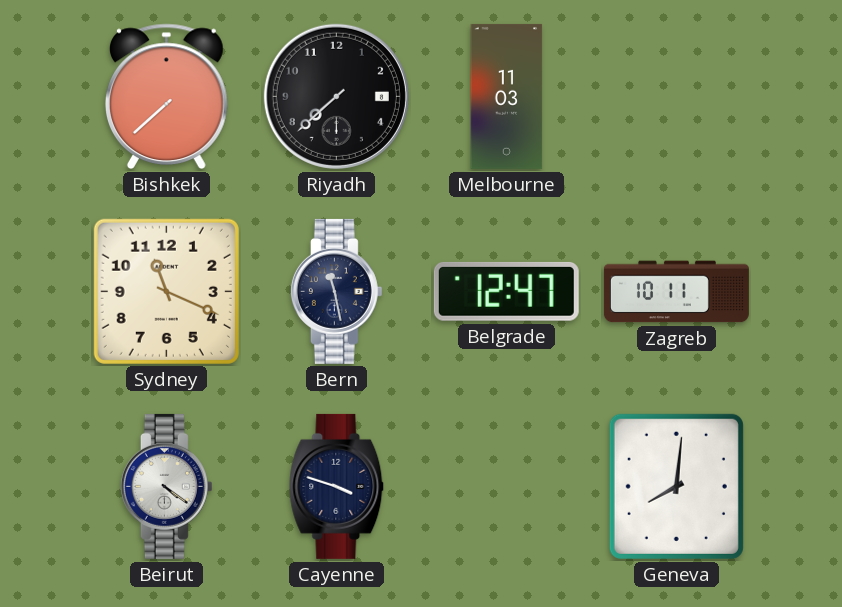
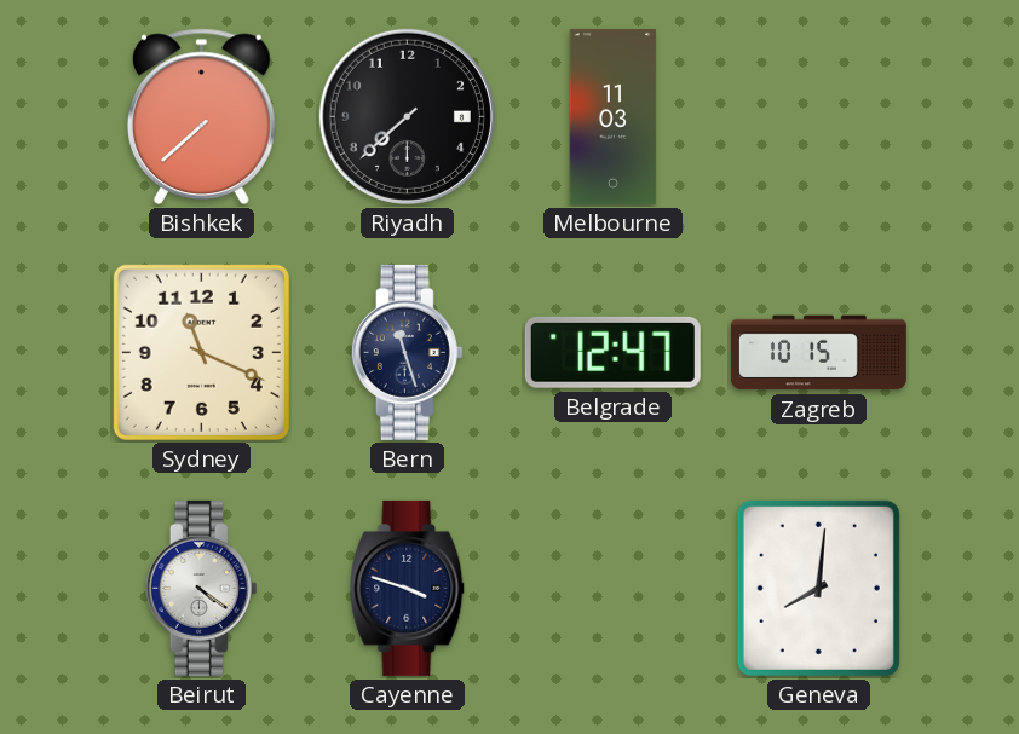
Bern: 11:28 -> 11:27 (407, 352)
Zagreb: 10:11 -> 10:15 (818, 353)
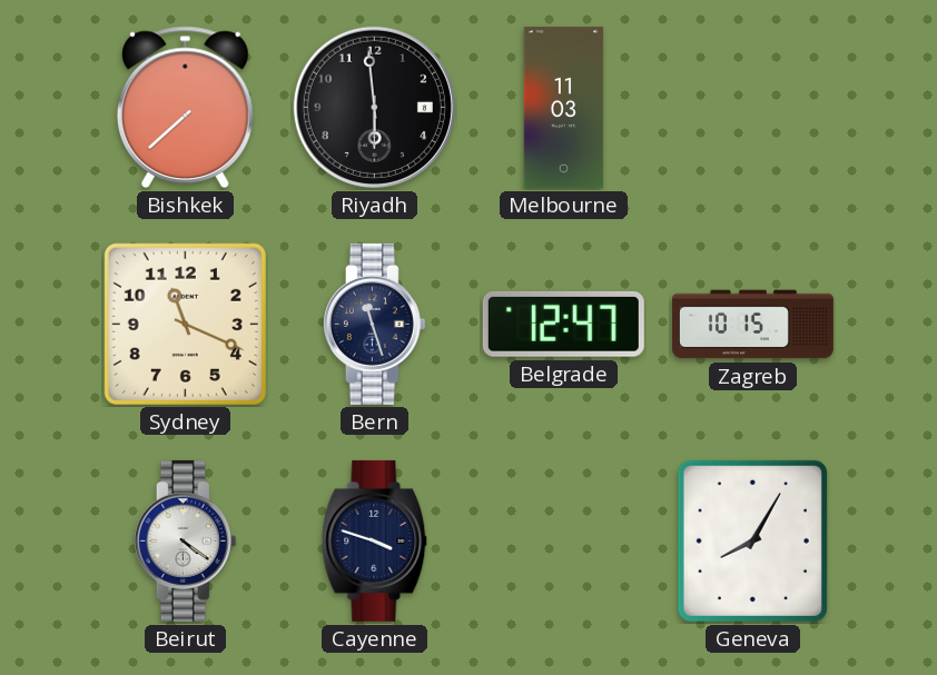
Riyadh: 7:38 -> 5:59 (374, 107)
Geneva: 8:01 -> 8:05 (752, 540)
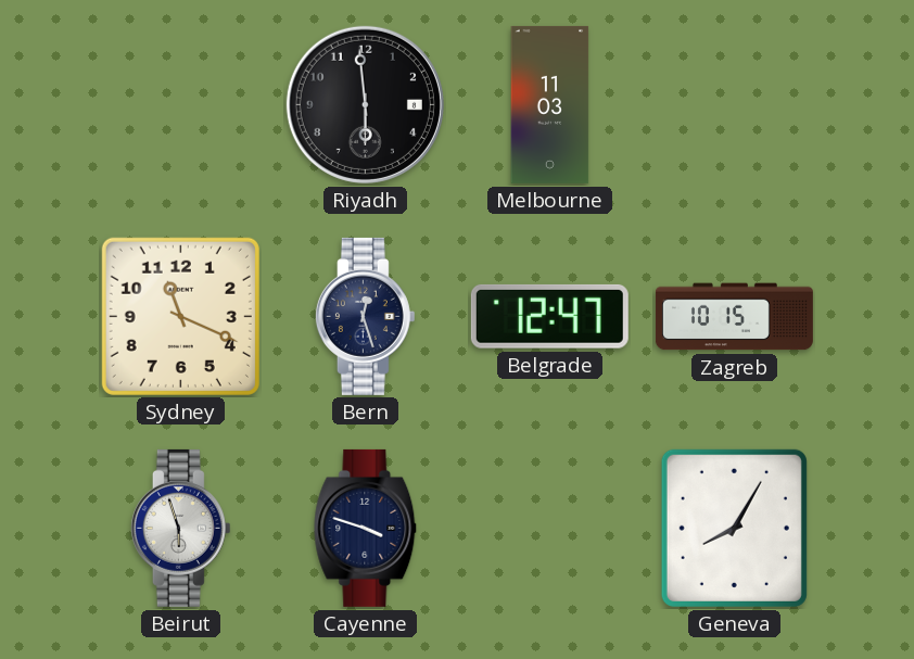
Bishkek: 7:38 -> none (185, 108)
Bern: 11:27 -> 12:27 (365, 316)
Beirut: 4:21 -> 5:57 (180, 528)
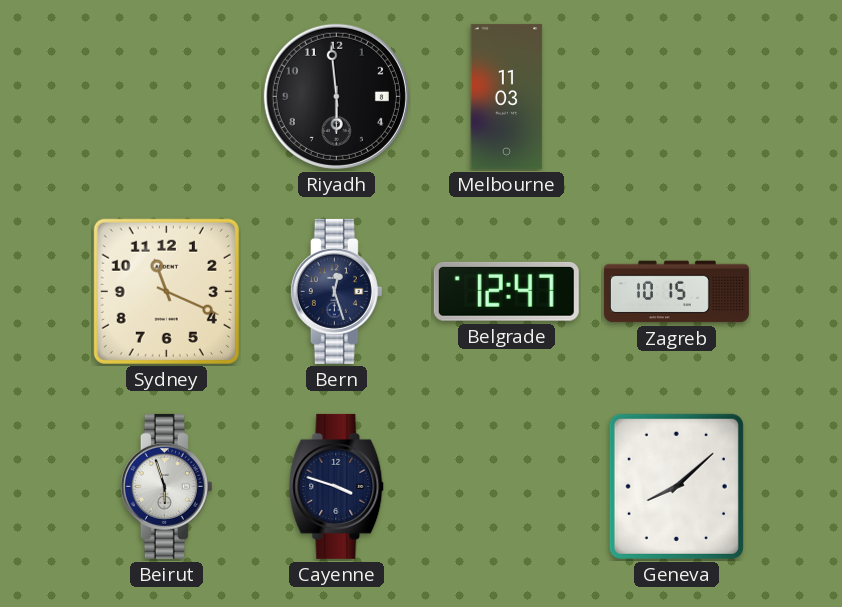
Geneva: 8:05 -> 8:08 (676, 486)
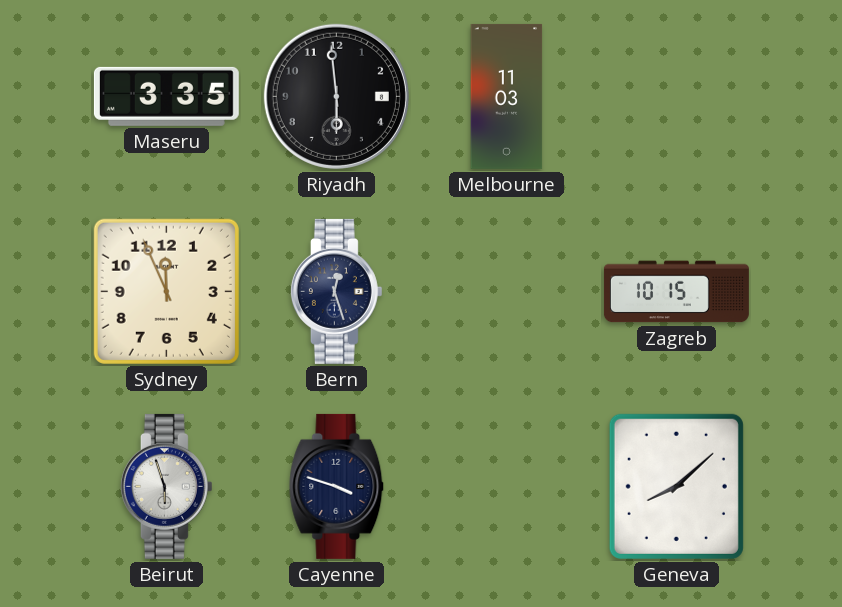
Maseru: none -> 3:35 (166, 96)
Sydney: 11:19 -> 11:56 (166, 291)
Belgrade: 12:47 -> none (506, 291)
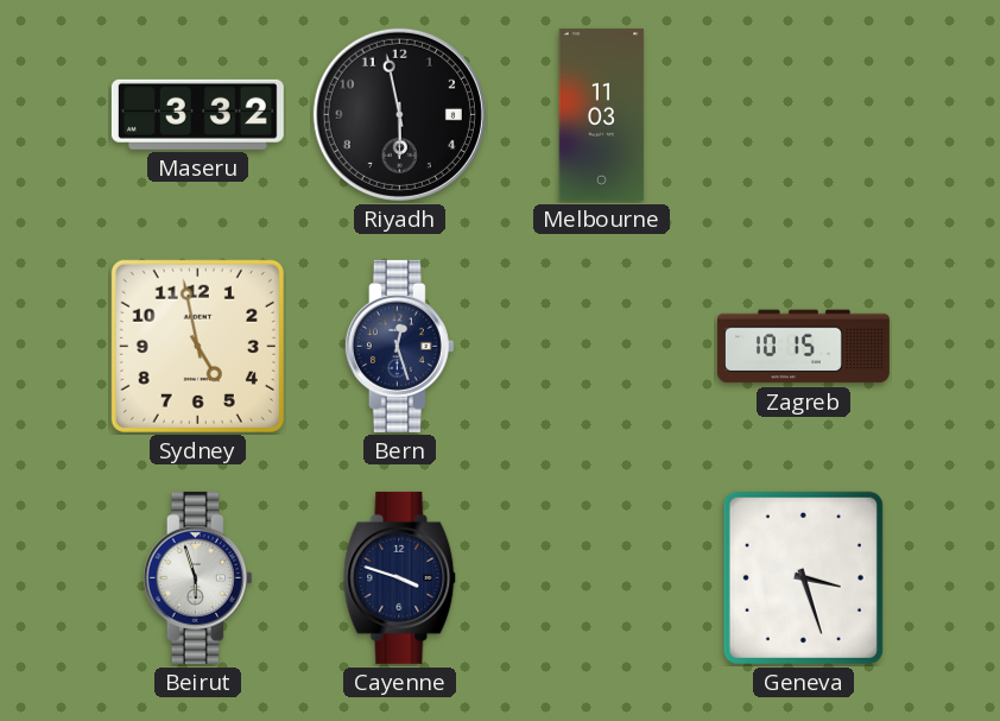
Maseru: 3:35 -> 3:32 (197, 114)
Riyadh: 5:59 -> 5:58 (399, 114)
Sydney: 11:56 -> 4:58 (197, 346)
Geneva: 8:08 -> 3:27 (803, 577)
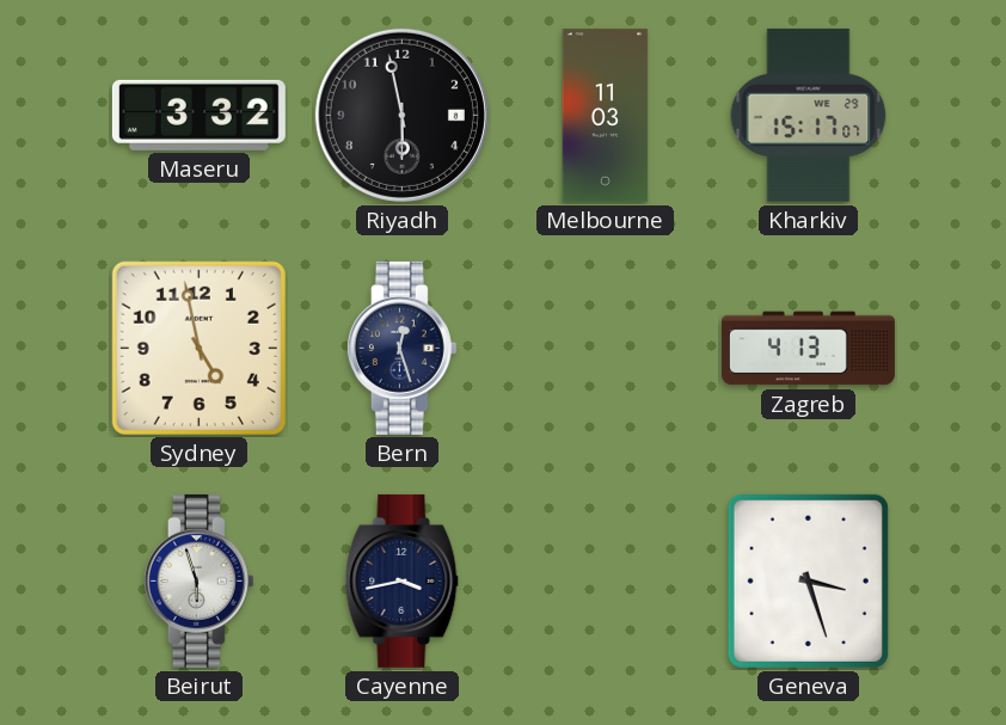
Kharkiv: none -> 15:17 (809, 115)
Zagreb: 10:15 -> 4:13 (808, 349)
Cayenne: 3:48 -> 3:43 (403, 580)
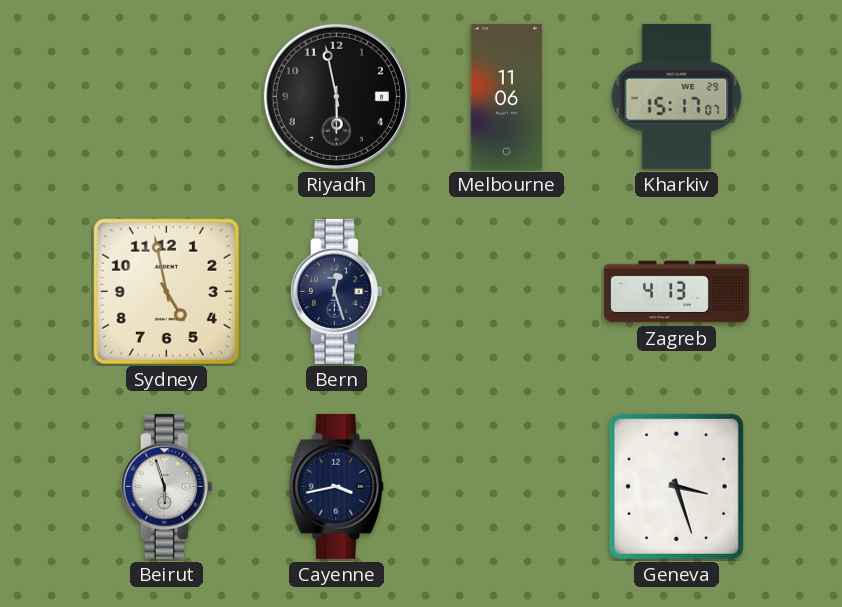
Maseru: 3:32 -> none (198, 115)
Melbourne: 11:03 -> 11:06 (507, 96)
